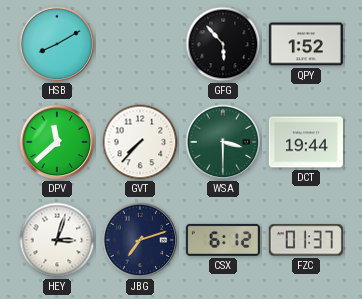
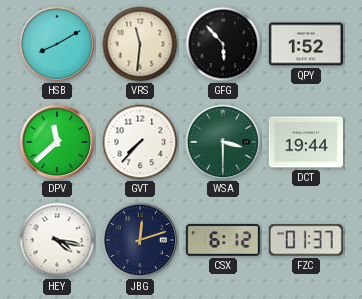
VRS: none -> 11:31 (140, 44)
HEY: 3:03 -> 4:17 (57, 240)
JBG: 7:12 -> 12:12 (140, 240)
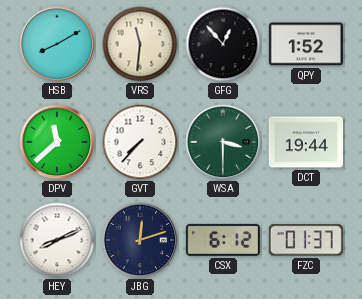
GFG: 5:53 -> 12:53 (223, 44)
HEY: 4:17 -> 8:11 (57, 240)
